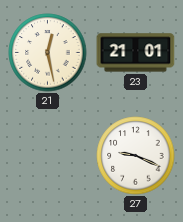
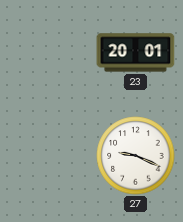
21: 12:28 -> none (48, 53)
23: 21:01 -> 20:01 (136, 53)
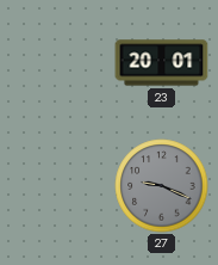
27 dial: white -> grey (162, 186)
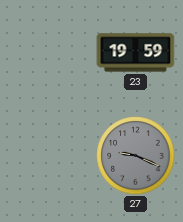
23: 20:01 -> 19:59 (136, 53)
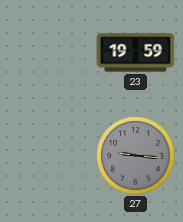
27: 9:19 -> 9:16 (136, 156)
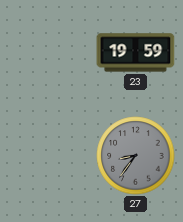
27: 9:16 -> 8:36 (136, 156)
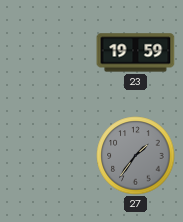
27: 8:36 -> 1:36 (136, 156)
